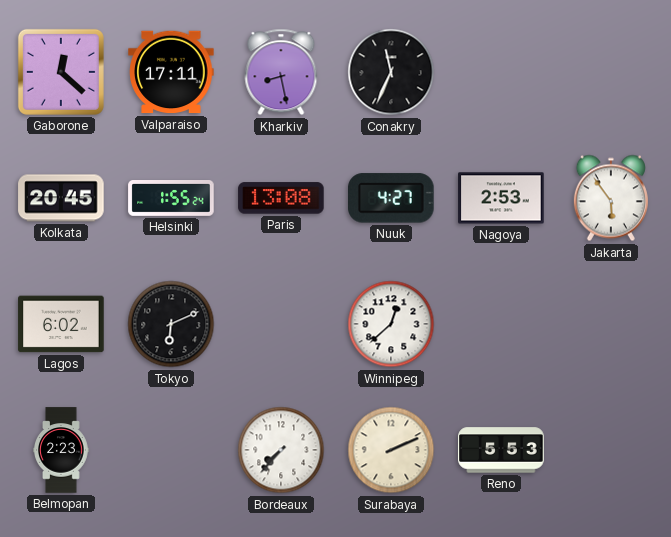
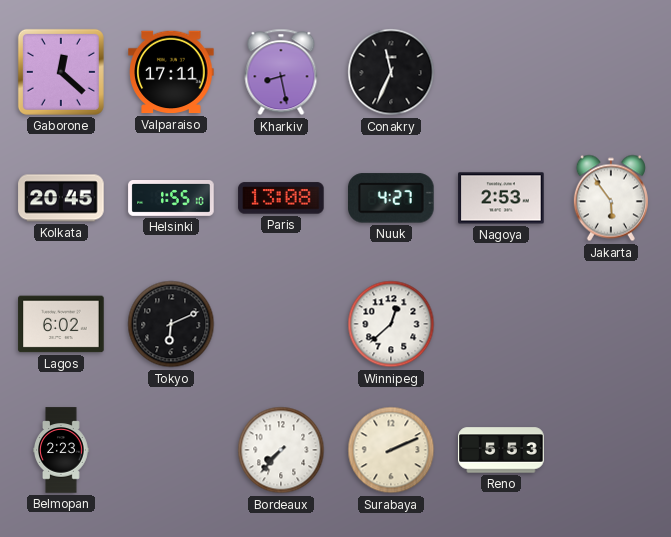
Helsinki: 1:55:24 -> 1:55:10 (171, 199)
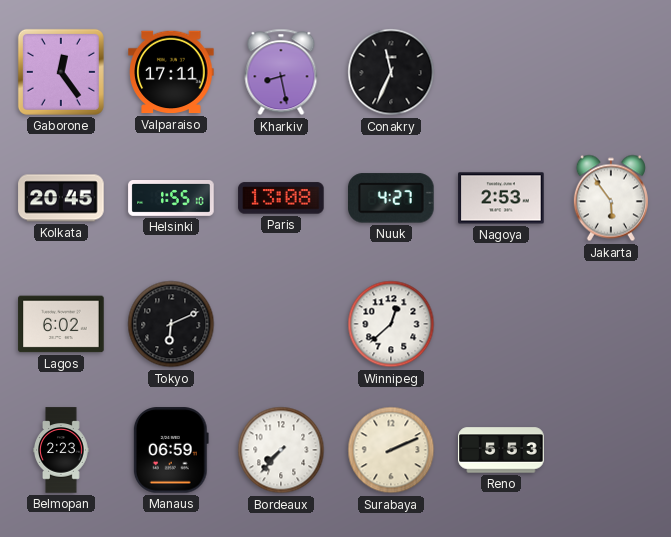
Gaborone: 12:22 -> 12:24 (61, 72)
Manaus: none -> 06:59 (171, 450)
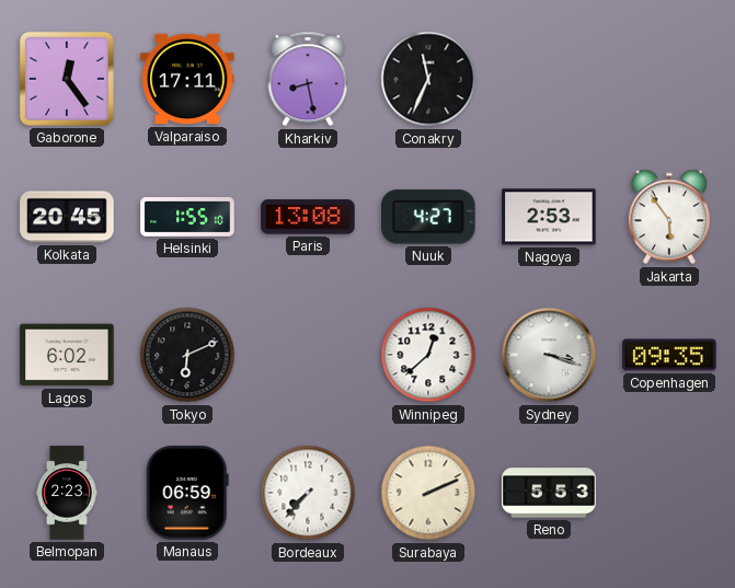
Sydney: none -> 3:18 (549, 355)
Copenhagen: none -> 09:35 (669, 355)
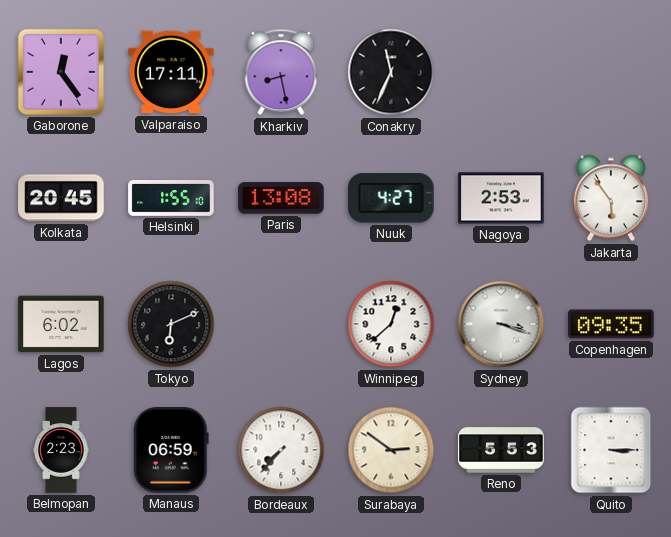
Surabaya: 2:11 -> 2:51 (391, 450)
Quito: none -> 3:15 (611, 450)
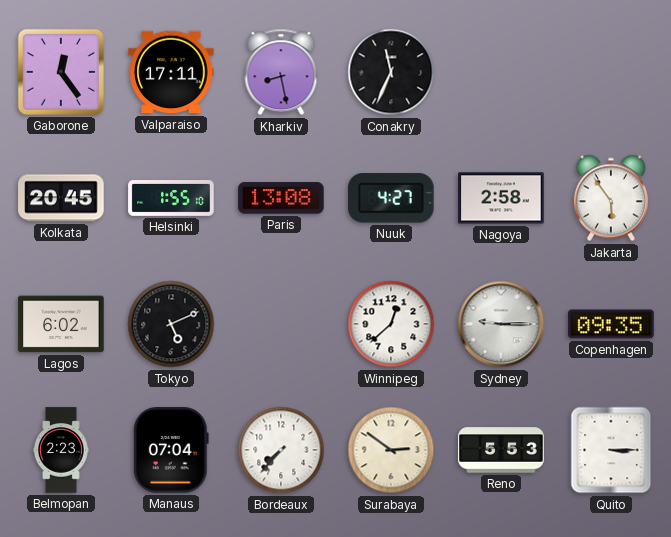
Nagoya: 2:53 -> 2:58 (501, 198)
Tokyo: 6:11 -> 5:11 (171, 324)
Sydney: 3:18 -> 9:15 (501, 324)
Manaus: 06:59 -> 07:04 (171, 450)
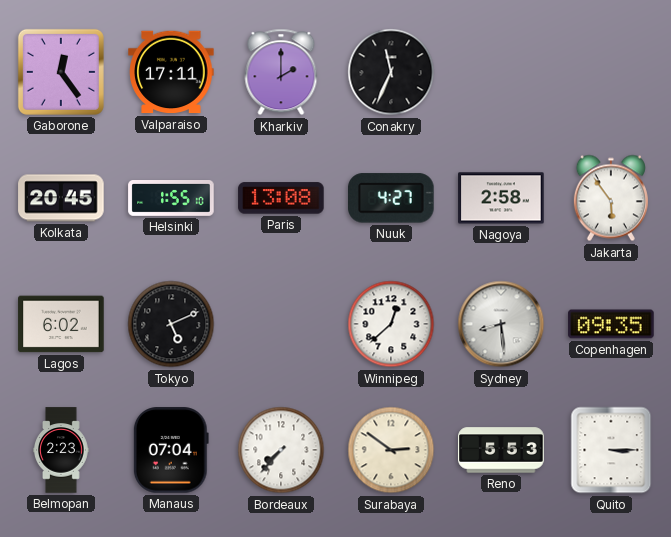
Kharkiv: 8:28 -> 2:00 (281, 72)
Sydney: 9:15 -> 8:29 (501, 324)
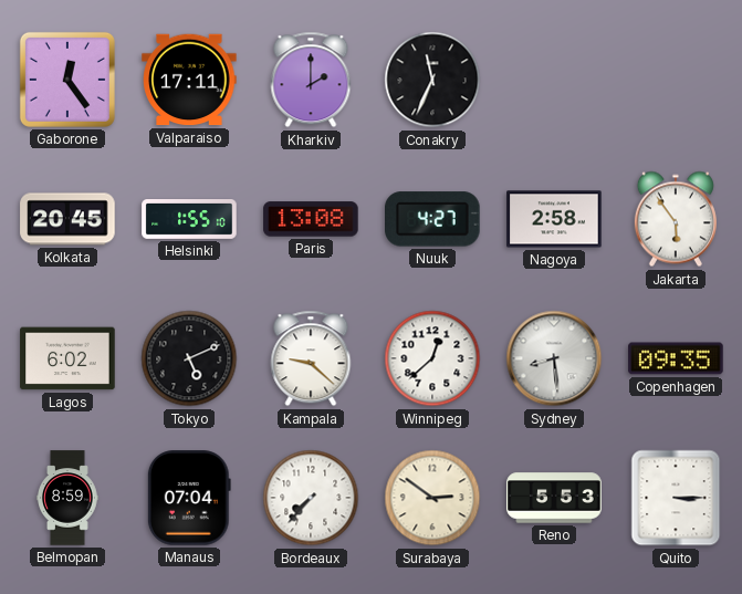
Kampala: none -> 9:22 (311, 358)
Belmopan: 2:23 -> 8:59 (67, 498)
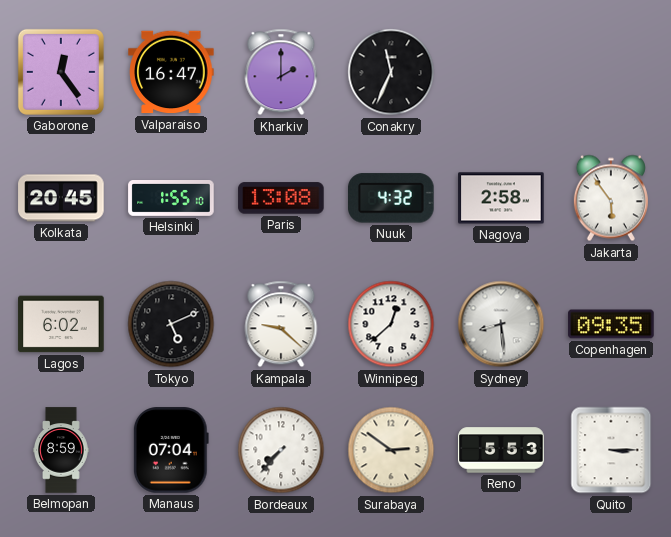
Valparaiso: 17:11 -> 16:47 (171, 72)
Nuuk: 4:27 -> 4:32 (392, 198)
